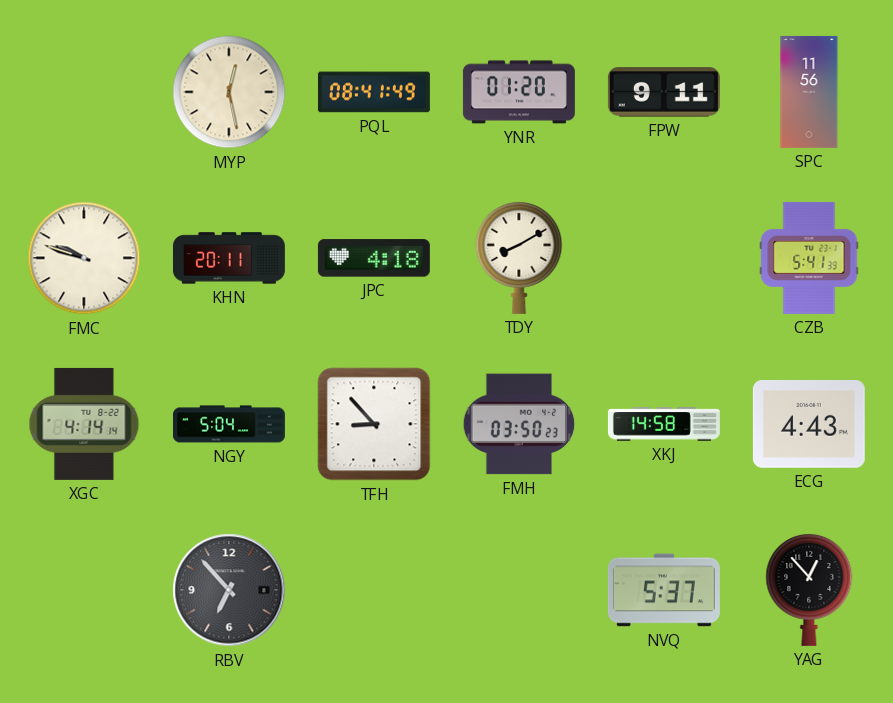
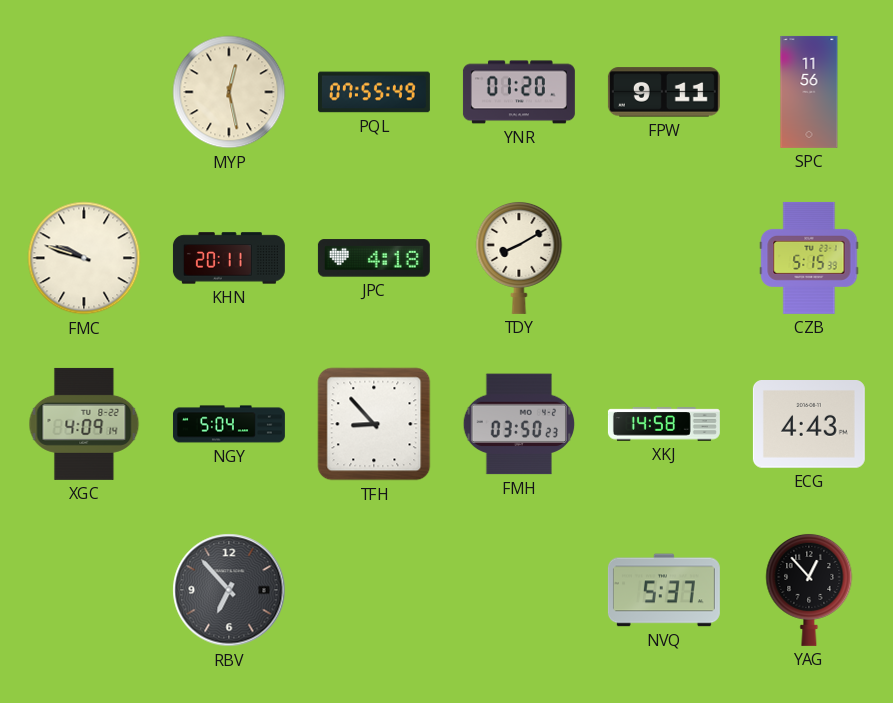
PQL: 08:41 -> 07:55 (374, 92)
CZB: 5:41 -> 5:15 (809, 258)
XGC: 4:14 -> 4:09 (84, 424)
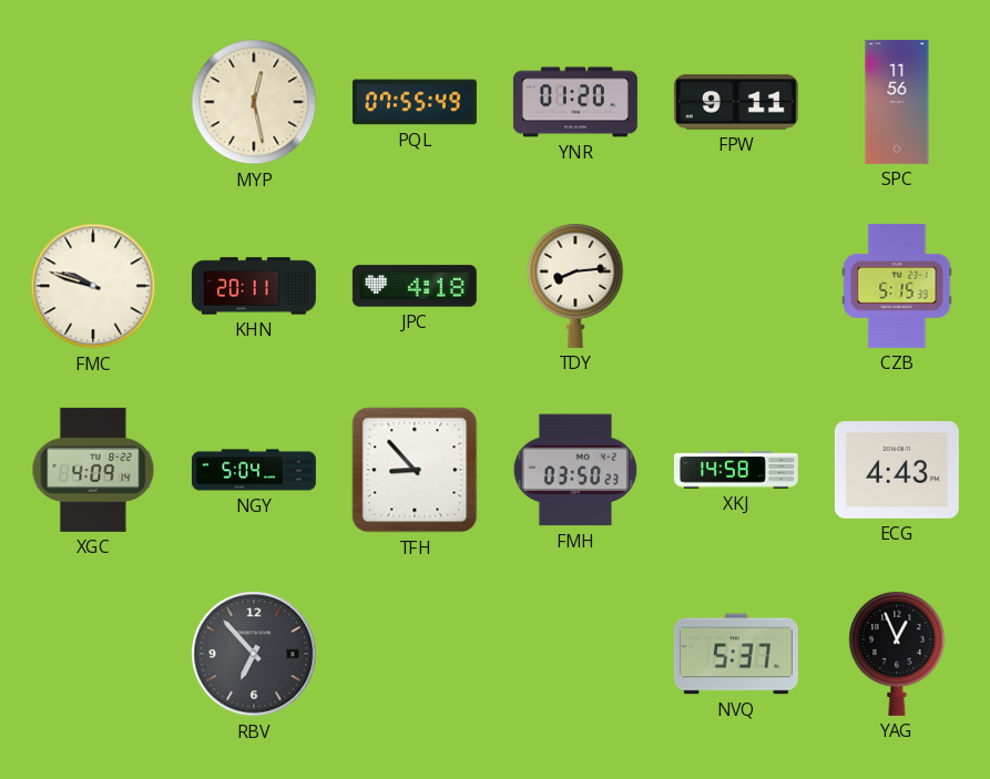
TDY: 8:10 -> 8:14 (575, 285)
YAG: 12:53 -> 12:56 (897, 653)
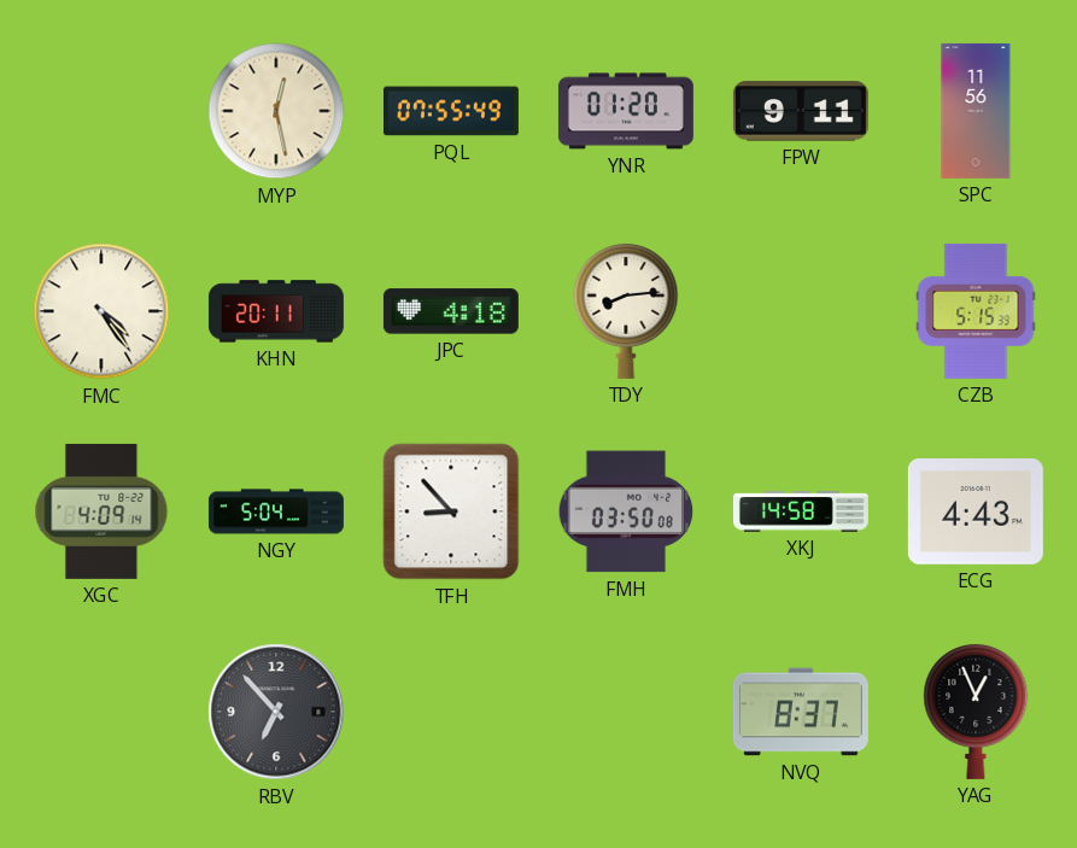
FMC: 9:48 -> 4:24 (101, 311)
FMH: 03:50:23 -> 03:50:08 (626, 511)
NVQ: 5:37 -> 8:37 (801, 712)
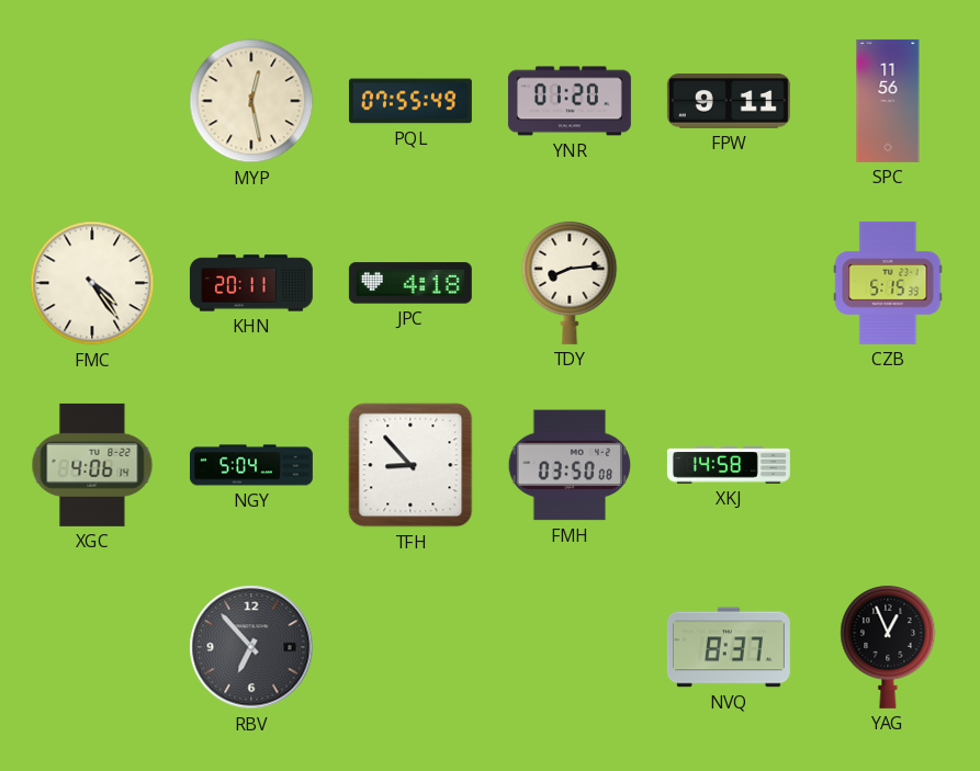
XGC: 4:09 -> 4:06 (92, 465)
ECG: 4:43 -> none (976, 513)
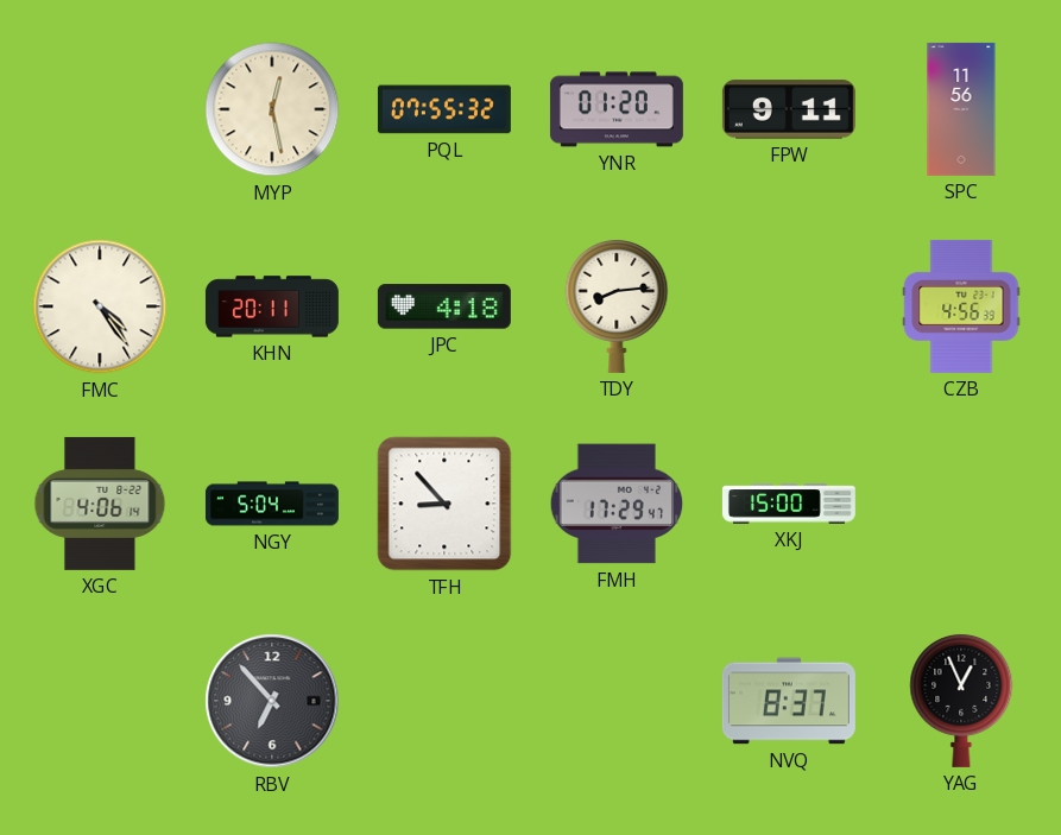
PQL: 07:55:49 -> 07:55:32 (444, 109)
CZB: 5:15 -> 4:56 (961, 306)
FMH: 03:50 -> 17:29 (617, 504)
XKJ: 14:58 -> 15:00 (789, 504)
